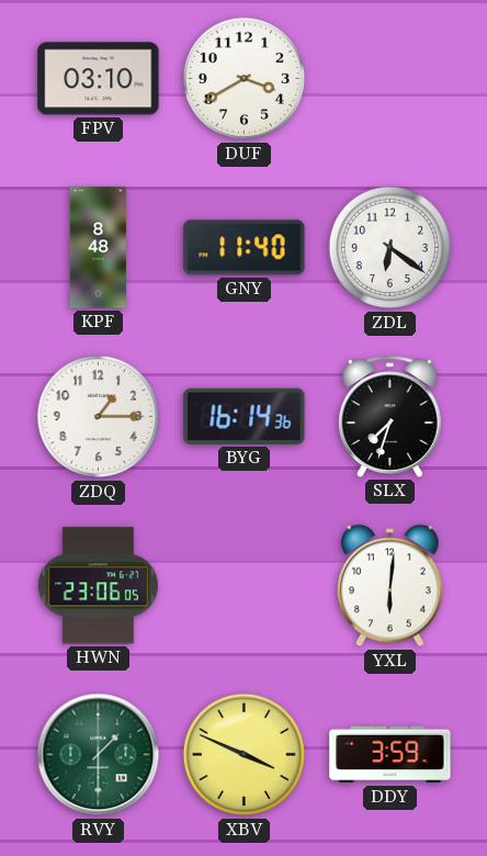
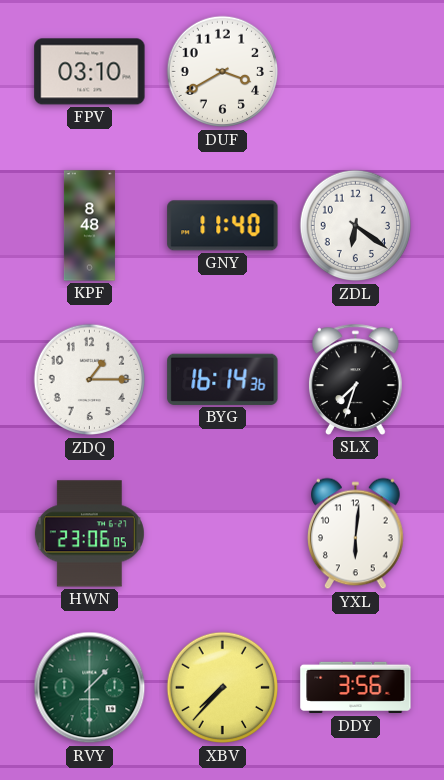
XBV: 3:49 -> 7:37 (223, 688)
DDY: 3:59 -> 3:56 (356, 688)
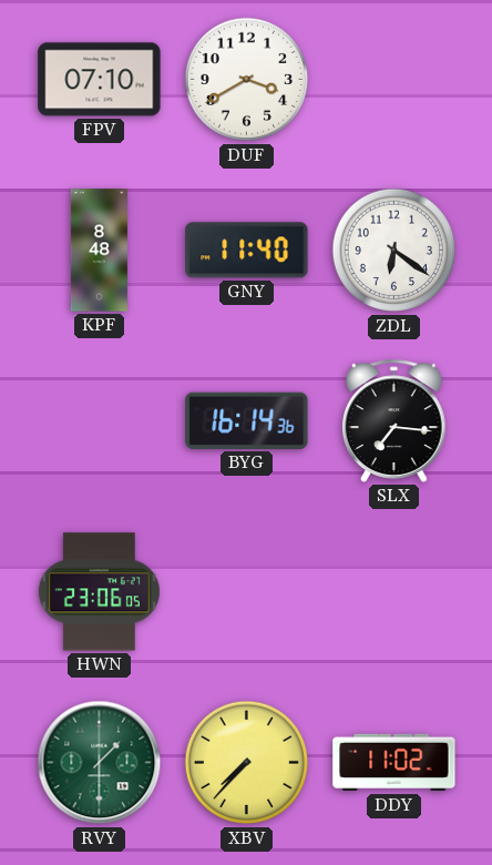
FPV: 03:10 -> 07:10 (100, 80)
ZDQ: 1:15 -> none (90, 380)
SLX: 7:33 -> 7:16 (394, 420)
YXL: 6:01 -> none (356, 534)
DDY: 3:56 -> 11:02 (394, 763)
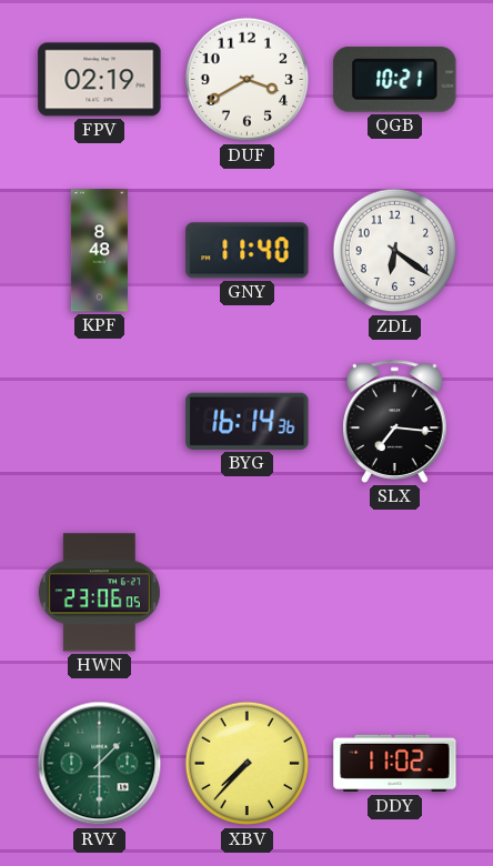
FPV: 07:10 -> 02:19 (100, 80)
QGB: none -> 10:21 (395, 79)
